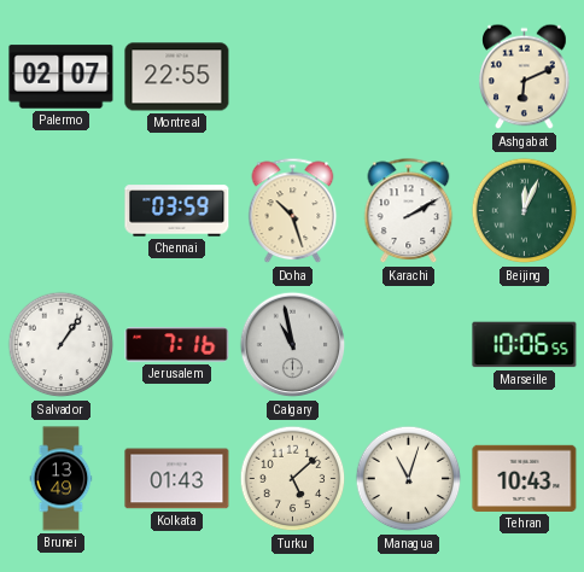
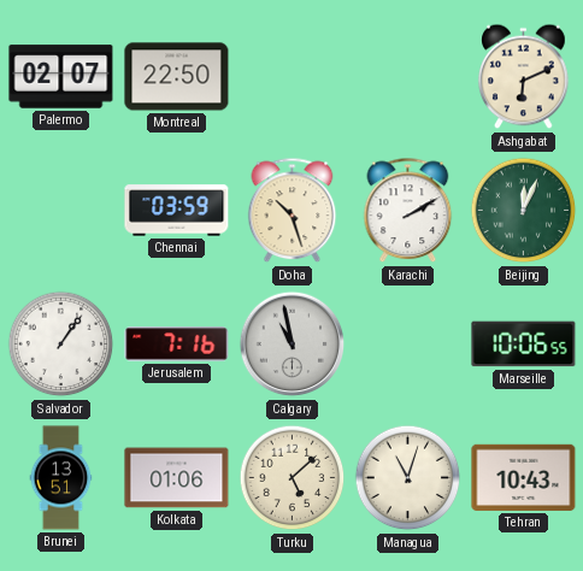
Montreal: 22:55 -> 22:50 (177, 77)
Brunei: 13:49 -> 13:51 (61, 478)
Kolkata: 01:43 -> 01:06 (177, 478)
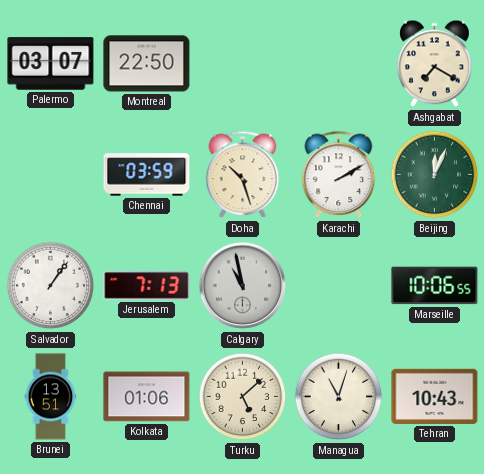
Palermo: 02:07 -> 03:07 (51, 64)
Ashgabat: 6:11 -> 7:20 (435, 64)
Jerusalem: 7:16 -> 7:13 (147, 286)
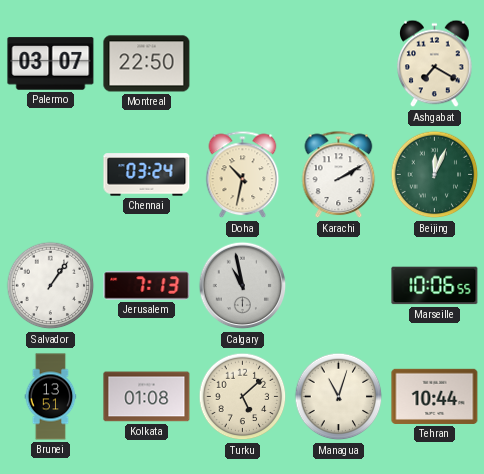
Chennai: 03:59 -> 03:24 (147, 175)
Doha: 10:27 -> 10:32 (243, 175)
Kolkata: 01:06 -> 01:08 (147, 397)
Tehran: 10:43 -> 10:44 (435, 396)
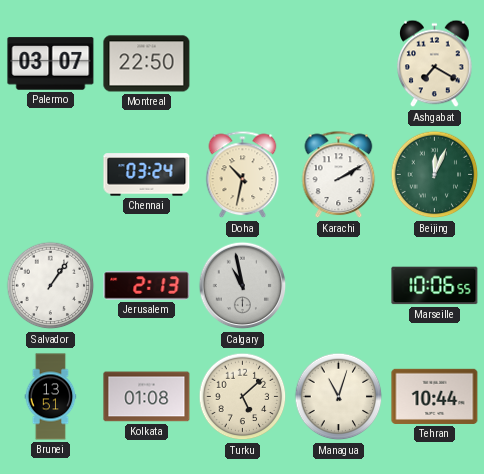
Jerusalem: 7:13 -> 2:13 (147, 286)
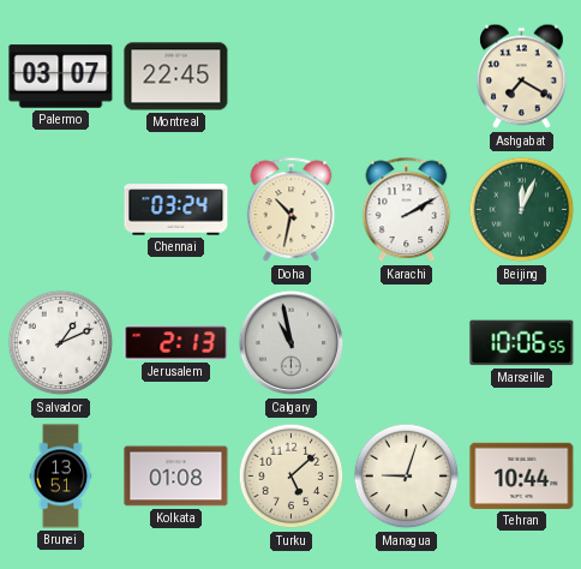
Montreal: 22:50 -> 22:45 (176, 77)
Salvador: 1:06 -> 1:11 (61, 343)
Managua: 11:03 -> 9:03 (407, 477)
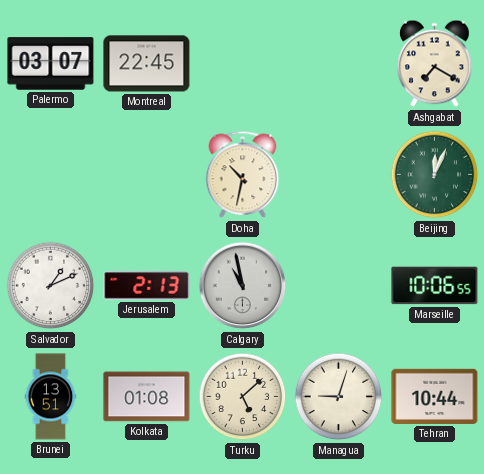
Chennai: 03:24 -> none (176, 210)
Karachi: 2:10 -> none (407, 210)
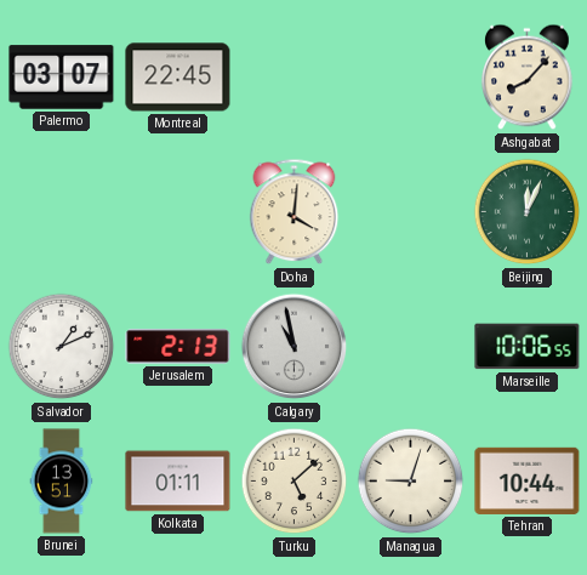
Ashgabat: 7:20 -> 8:07 (528, 78)
Doha: 10:32 -> 4:01 (295, 212)
Kolkata: 01:08 -> 01:11 (178, 482)
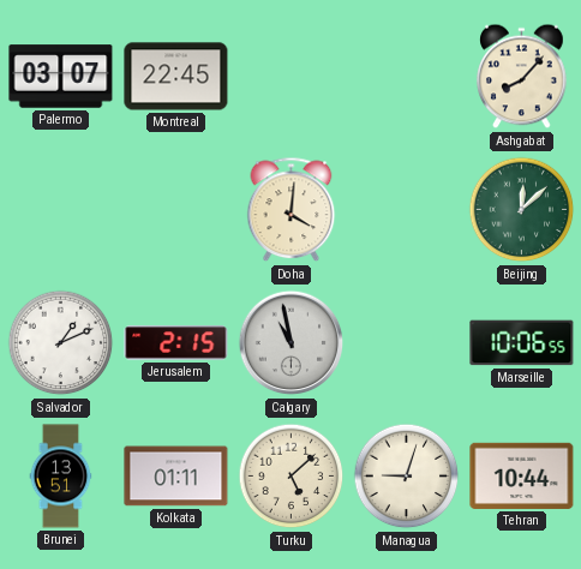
Beijing: 12:04 -> 12:08 (522, 210)
Jerusalem: 2:13 -> 2:15 (176, 343)
